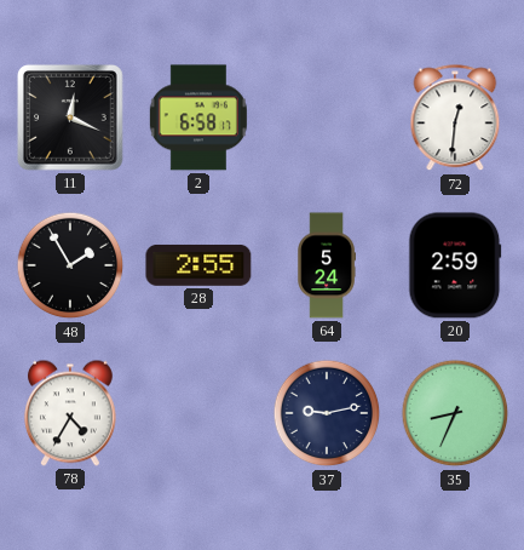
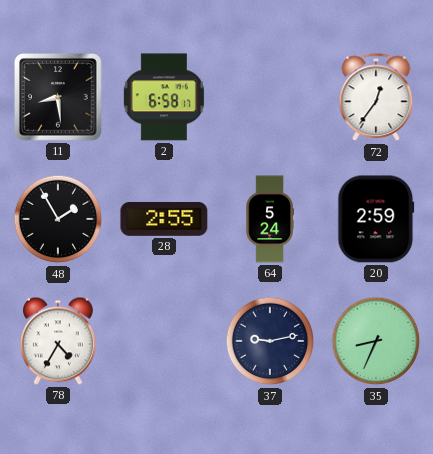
11: 12:19 -> 8:29 (58, 97)
72: 12:31 -> 12:36 (376, 98)
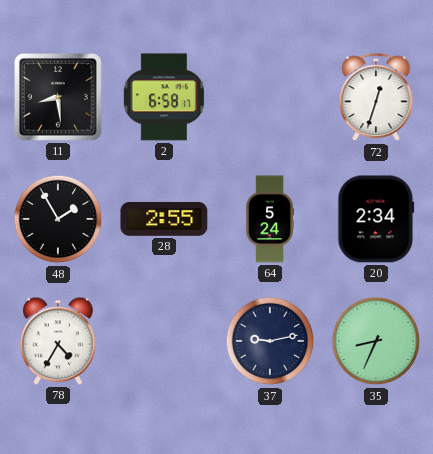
72: 12:36 -> 12:33 (376, 98)
20: 2:59 -> 2:34 (376, 219)
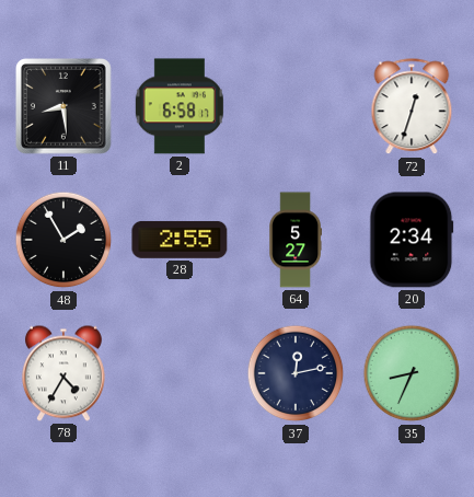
64: 5:24 -> 5:27 (294, 240)
37: 9:13 -> 12:13 (296, 373)
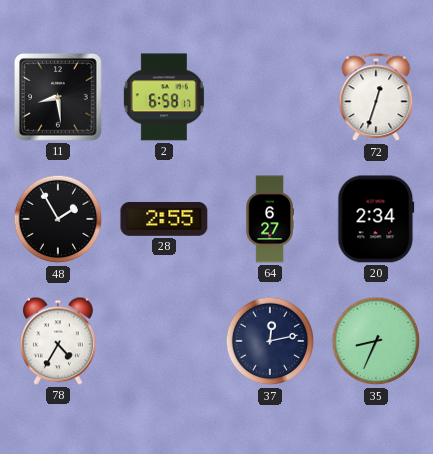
64: 5:27 -> 6:27 (269, 219)
